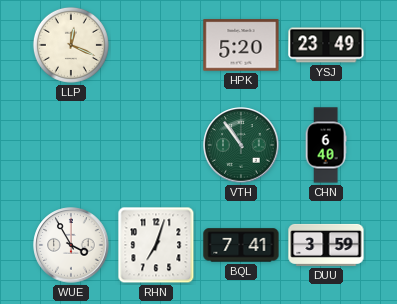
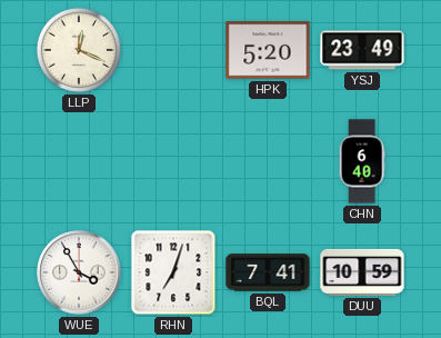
VTH: 10:54 -> none (241, 145)
DUU: 3:59 -> 10:59 (362, 272)
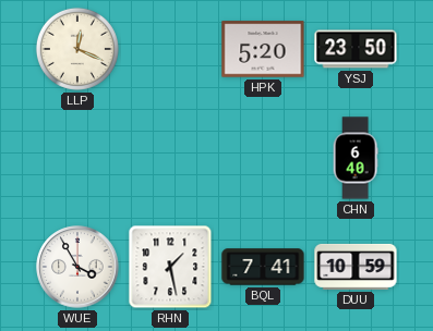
YSJ: 23:49 -> 23:50 (356, 49)
RHN: 7:03 -> 1:28 (170, 267)
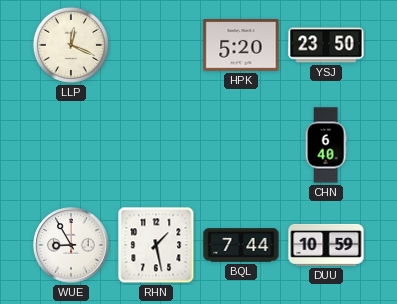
WUE: 3:55 -> 8:55 (71, 245)
BQL: 7:41 -> 7:44 (241, 245)
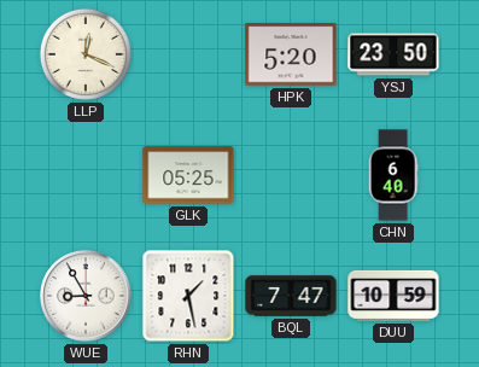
GLK: none -> 05:25 (188, 175)
BQL: 7:44 -> 7:47 (291, 296)
